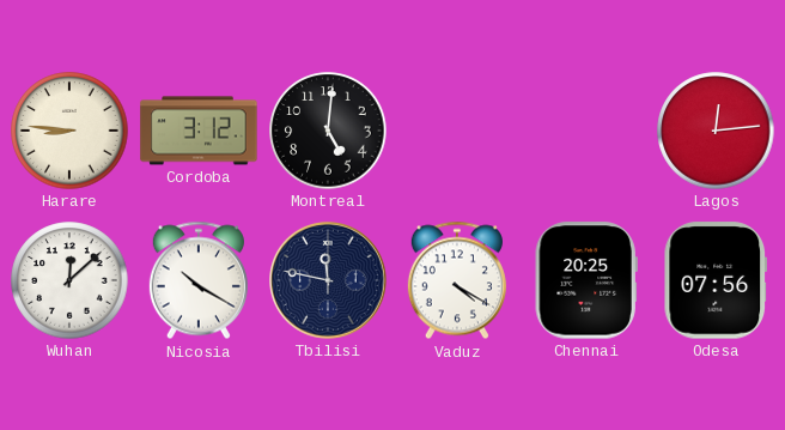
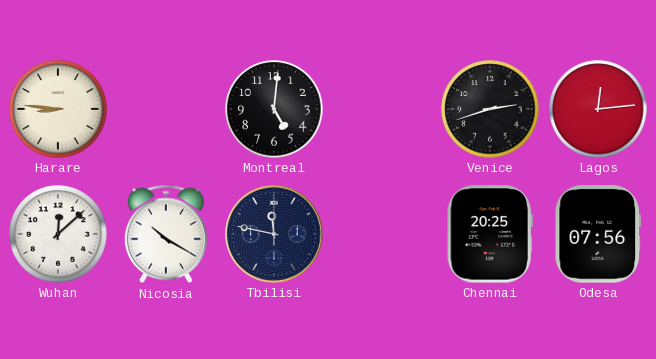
Cordoba: 3:12 -> none (199, 131)
Venice: none -> 2:42 (490, 109)
Vaduz: 4:20 -> none (457, 280)
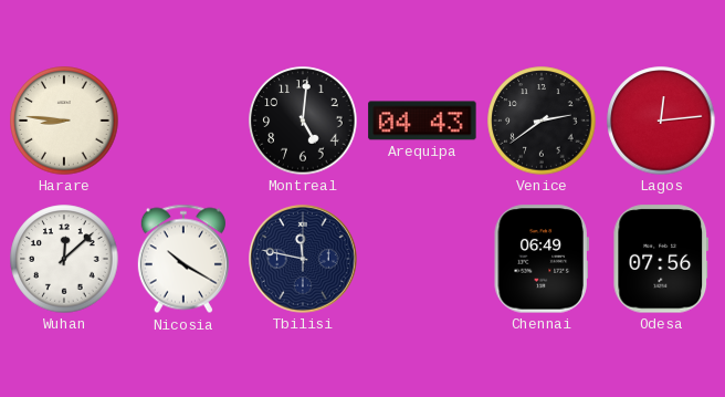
Arequipa: none -> 04:43 (422, 121)
Venice: 2:42 -> 2:39 (542, 121)
Chennai: 20:25 -> 06:49 (542, 259)
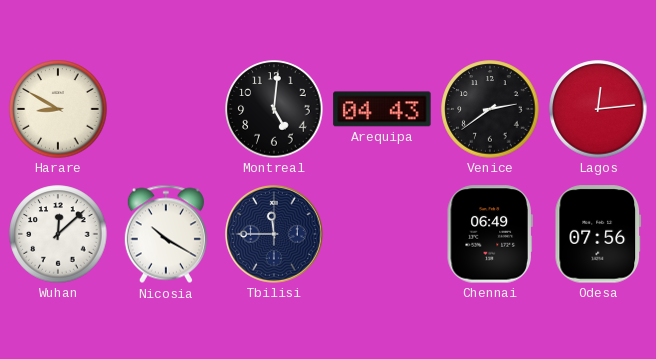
Harare: 8:46 -> 8:50 (58, 109)
Tbilisi: 11:47 -> 11:45 (275, 235)
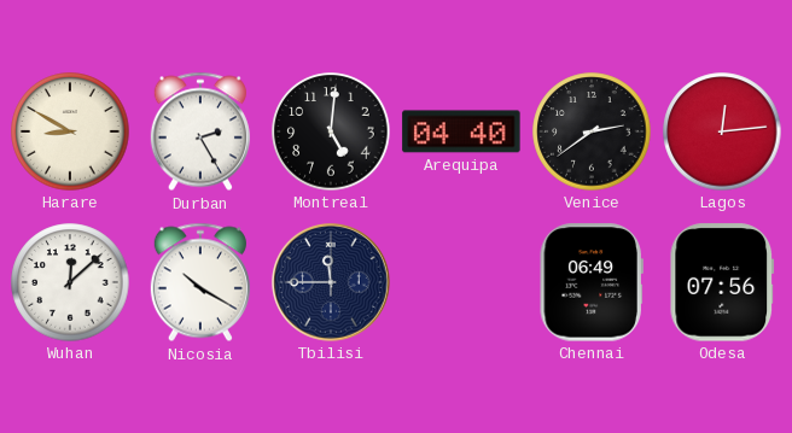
Durban: none -> 2:25 (200, 131)
Arequipa: 04:43 -> 04:40 (461, 131)
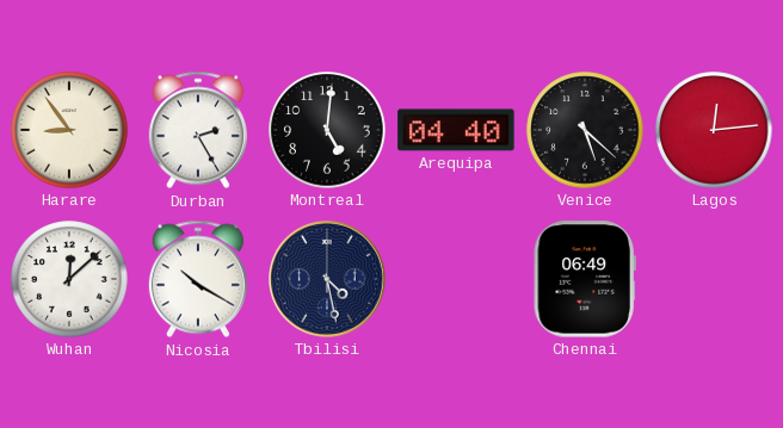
Harare: 8:50 -> 8:54 (69, 130)
Venice: 2:39 -> 5:22 (585, 130)
Tbilisi: 11:45 -> 4:28 (328, 280)
Odesa: 07:56 -> none (722, 282)
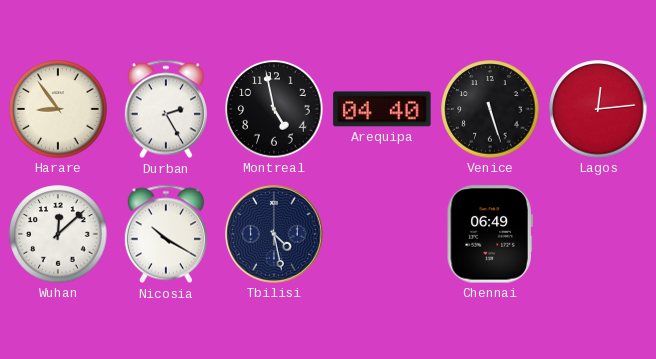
Montreal: 5:01 -> 4:58 (274, 109)
Venice: 5:22 -> 5:27 (490, 109)
